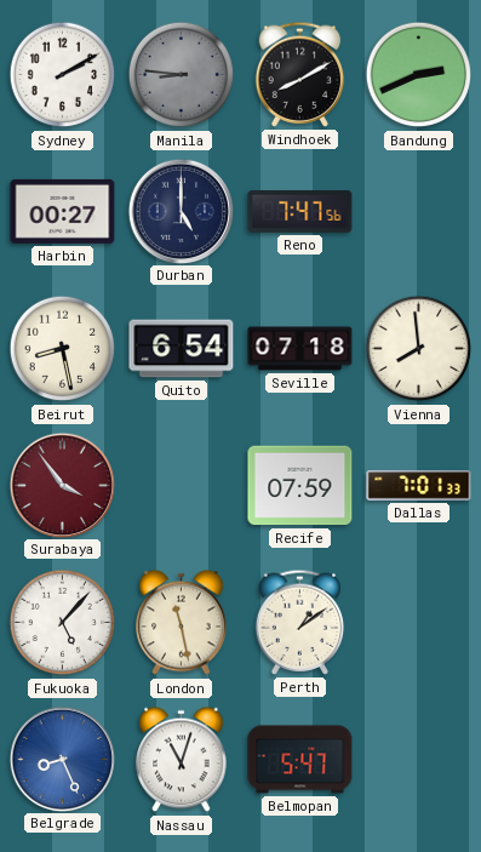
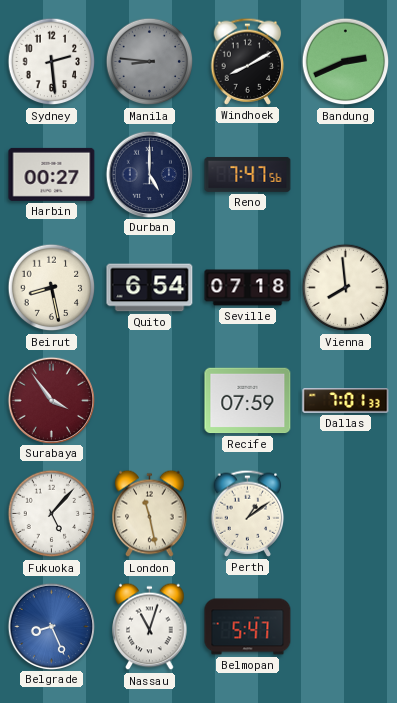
Sydney: 2:10 -> 2:29 (52, 62)
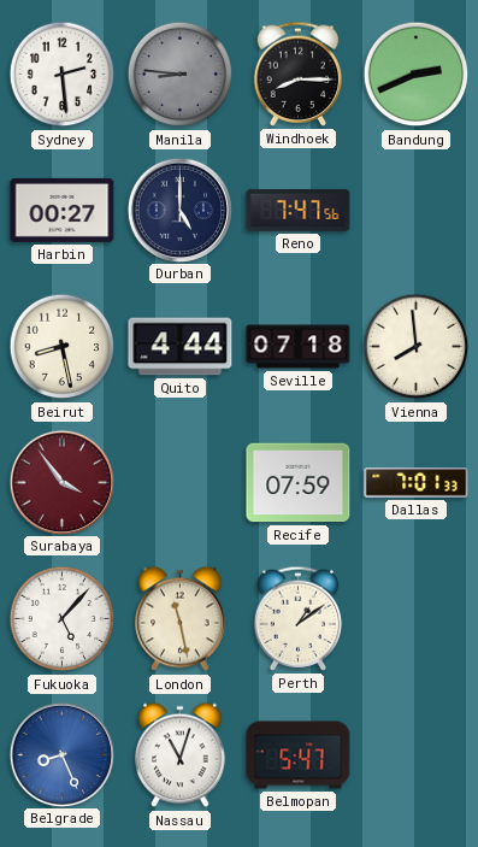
Windhoek: 8:10 -> 8:15 (299, 73)
Quito: 6:54 -> 4:44 (181, 347)
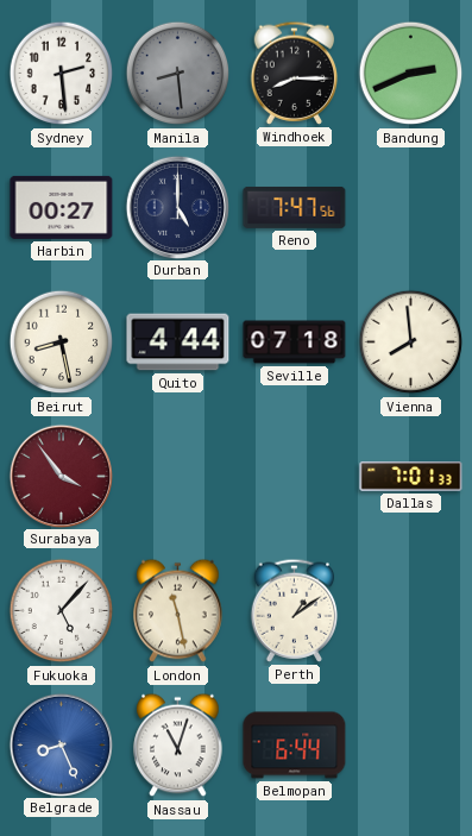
Manila: 8:46 -> 8:29 (178, 74)
Recife: 07:59 -> none (299, 483)
Belmopan: 5:47 -> 6:44 (295, 746)
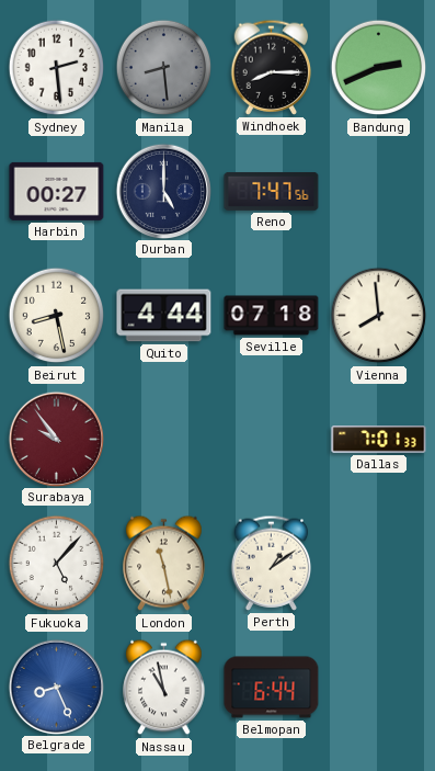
Surabaya: 3:54 -> 9:54 (56, 439)
Nassau: 11:03 -> 10:58 (164, 688)
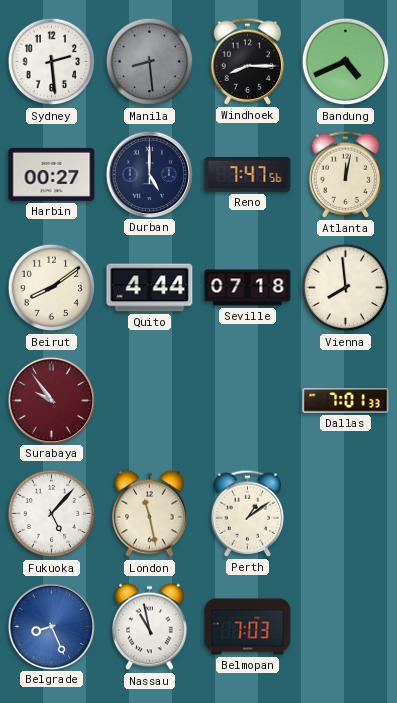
Bandung: 2:41 -> 4:41 (346, 62)
Atlanta: none -> 12:02 (346, 174)
Beirut: 8:28 -> 8:09 (52, 288)
Belmopan: 6:44 -> 7:03 (248, 627)
